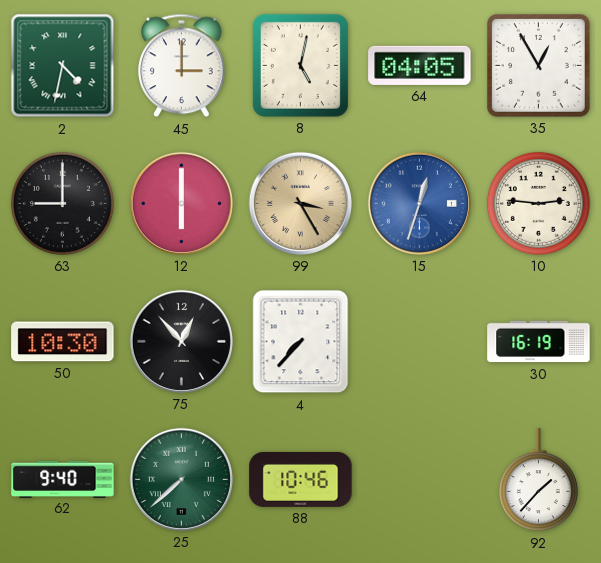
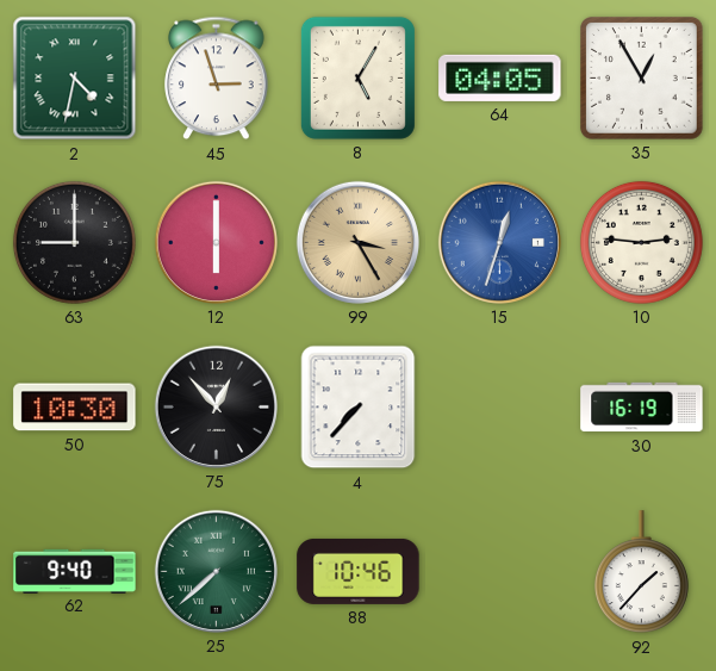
45: 3:00 -> 2:57 (217, 79)
8: 5:02 -> 5:05 (357, 77)
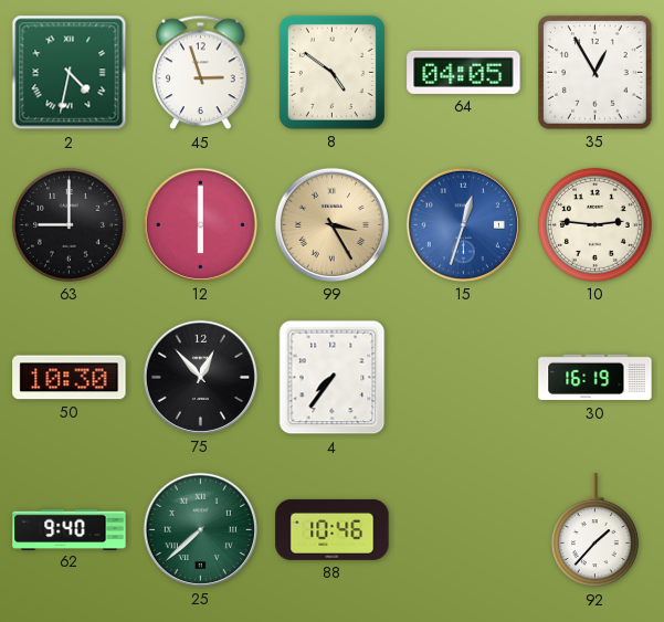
8: 5:05 -> 4:51 (331, 72)
4: 7:37 -> 7:36 (333, 378)
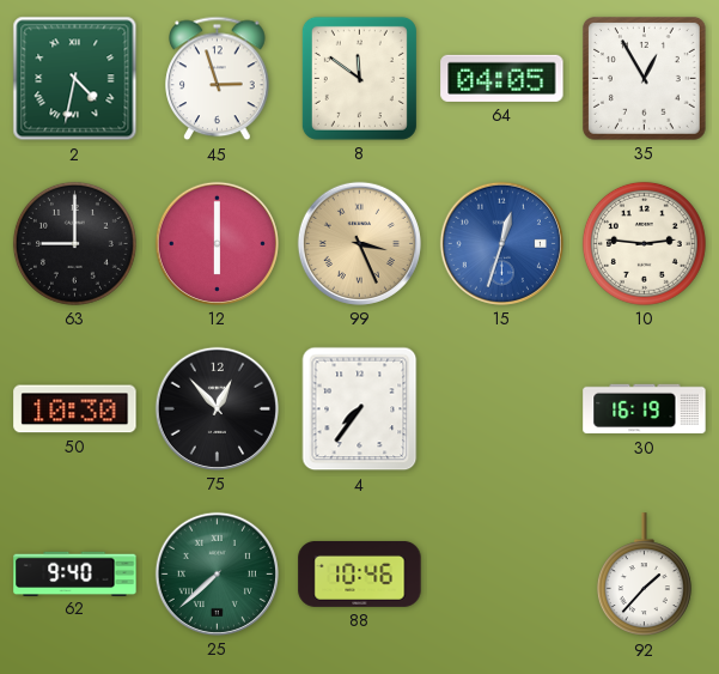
8: 4:51 -> 11:51 (359, 78)
99: 3:25 -> 3:26 (359, 243)
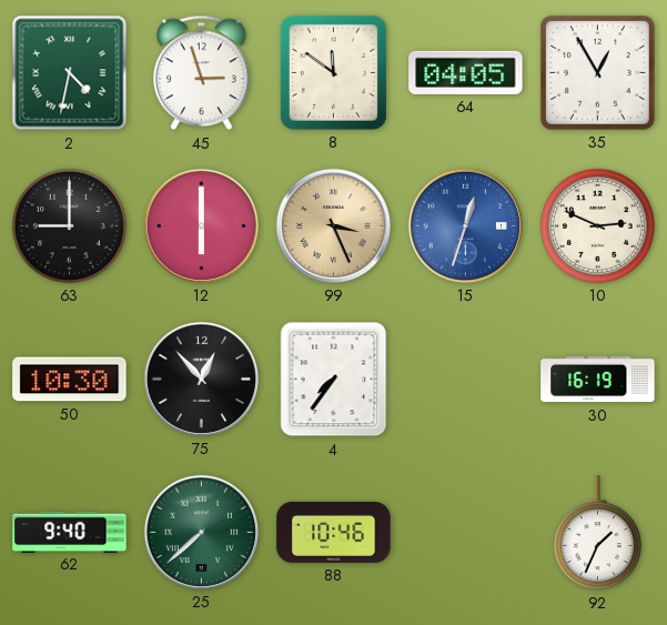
10: 2:46 -> 2:49 (597, 225)
92: 1:37 -> 1:34 (597, 533)
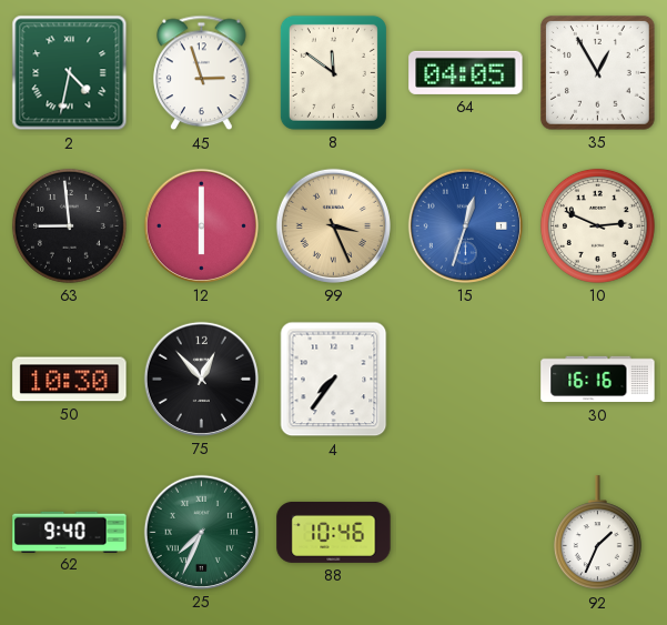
63: 9:00 -> 8:59 (69, 225)
30: 16:19 -> 16:16 (598, 380)
25: 7:38 -> 7:34 (201, 532)
